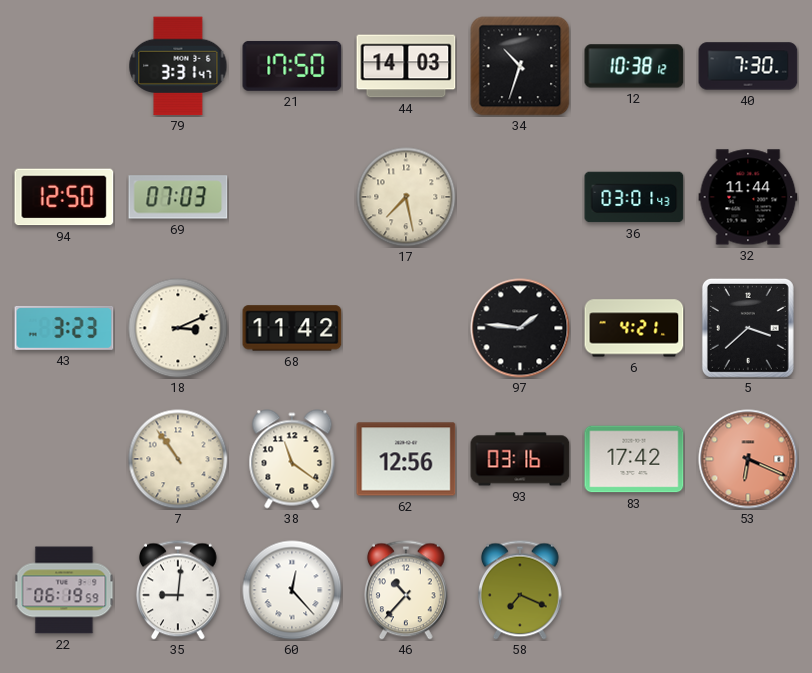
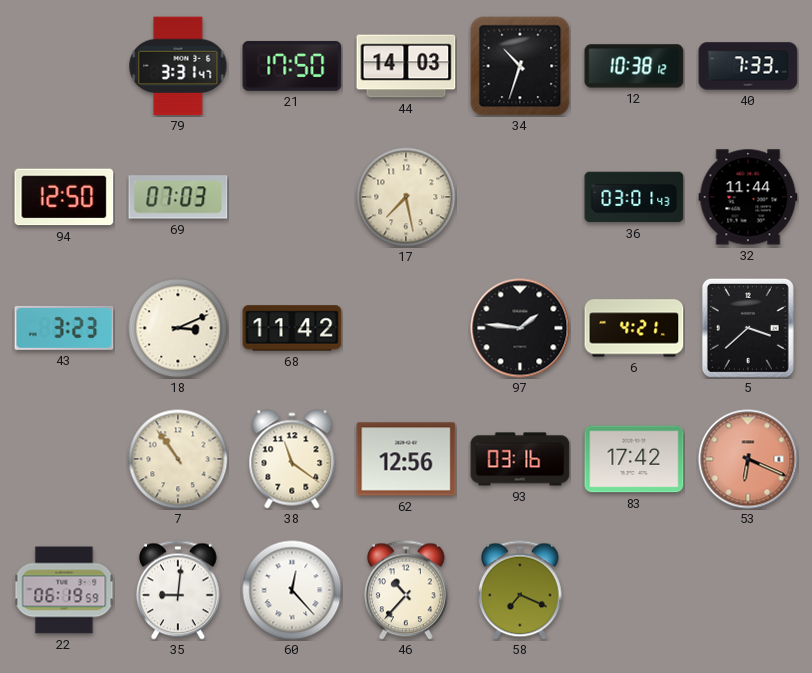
40: 7:30 -> 7:33 (748, 66)
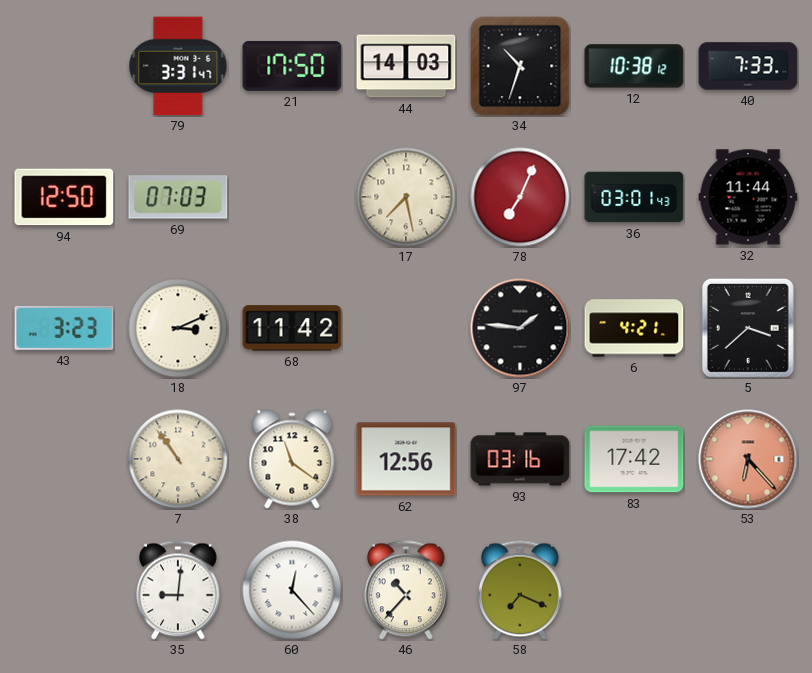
78: none -> 7:04 (520, 197)
53: 6:19 -> 6:23 (748, 459)
22: 06:19 -> none (64, 590)
